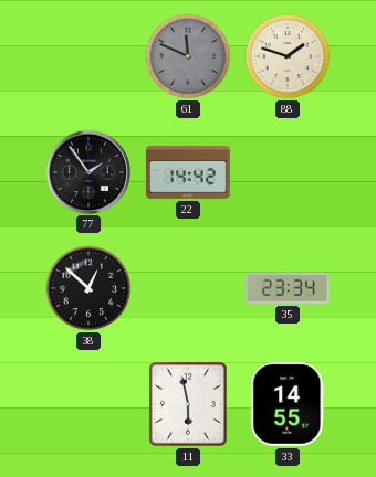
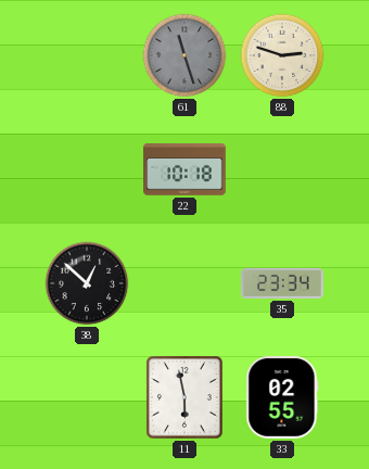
61: 11:49 -> 11:27 (184, 55)
88: 1:48 -> 2:48 (282, 55)
77: 1:54 -> none (87, 171)
22: 14:42 -> 10:18 (184, 169)
33: 14:55 -> 02:55 (282, 398)
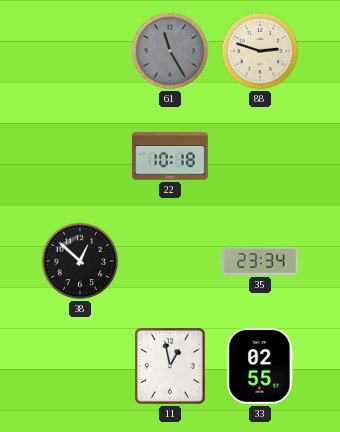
61: 11:27 -> 11:25 (170, 51)
11: 5:58 -> 12:58 (170, 366)
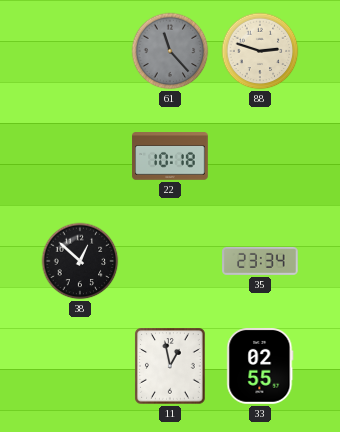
61: 11:25 -> 11:23 (170, 51)
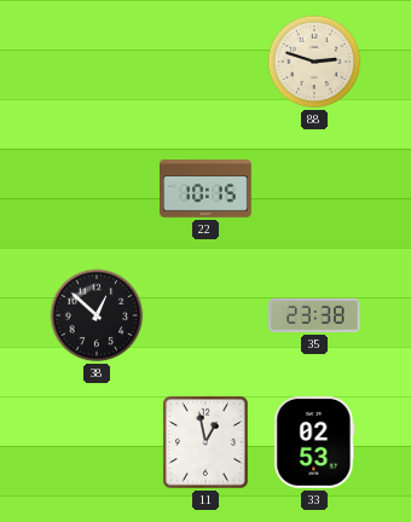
61: 11:23 -> none (170, 51)
22: 10:18 -> 10:15 (205, 188)
35: 23:34 -> 23:38 (314, 315)
33: 02:55 -> 02:53 (314, 443)
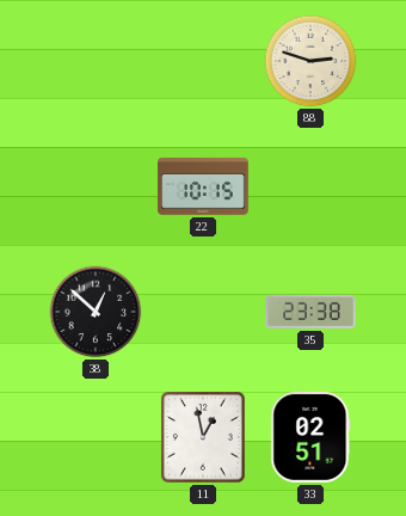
33: 02:53 -> 02:51 (310, 438)
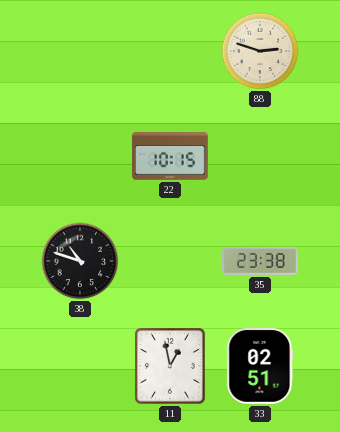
38: 12:52 -> 10:48 (80, 261)
